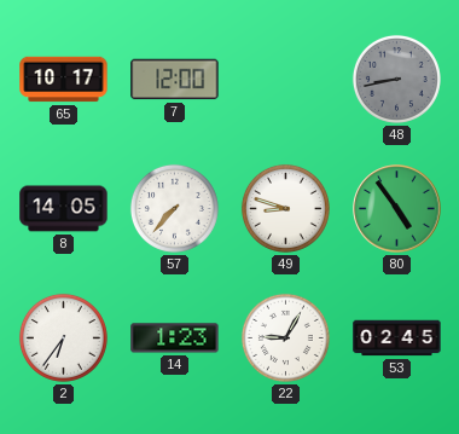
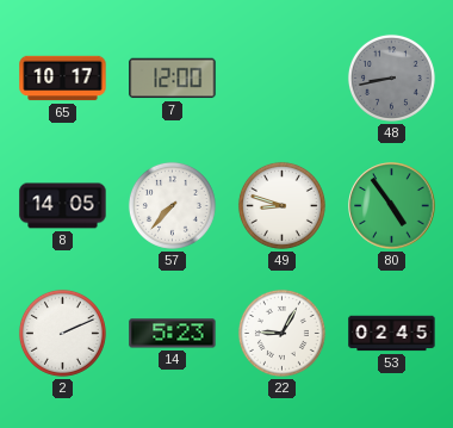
2: 6:36 -> 2:11 (62, 333)
14: 1:23 -> 5:23 (173, 334)
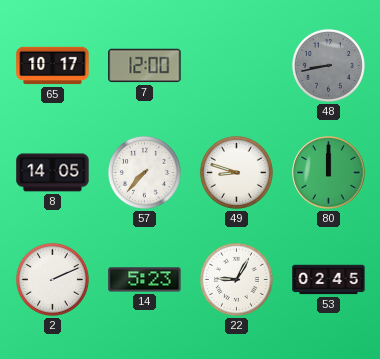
80: 4:54 -> 12:00 (329, 173)
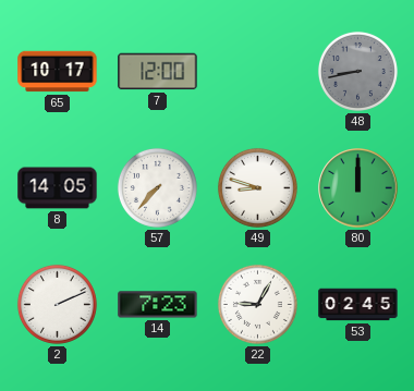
14: 5:23 -> 7:23 (158, 305)
